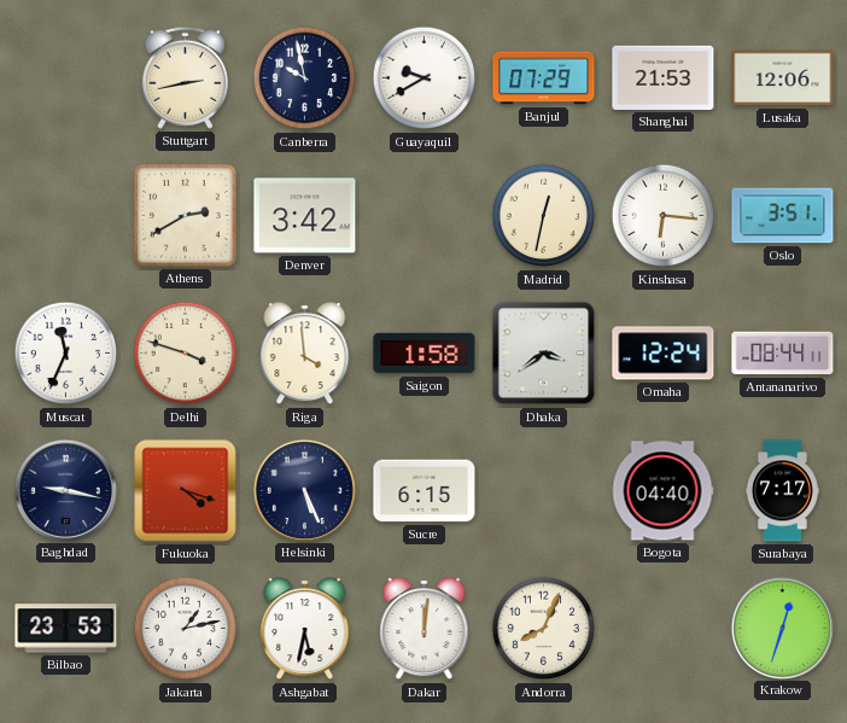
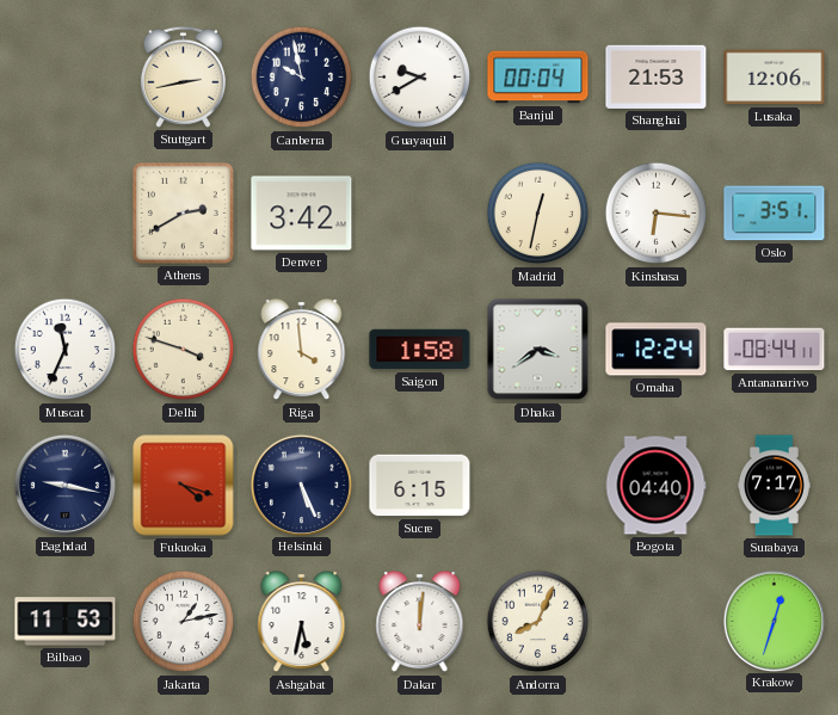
Banjul: 07:29 -> 00:04 (538, 78)
Bilbao: 23:53 -> 11:53 (66, 622)
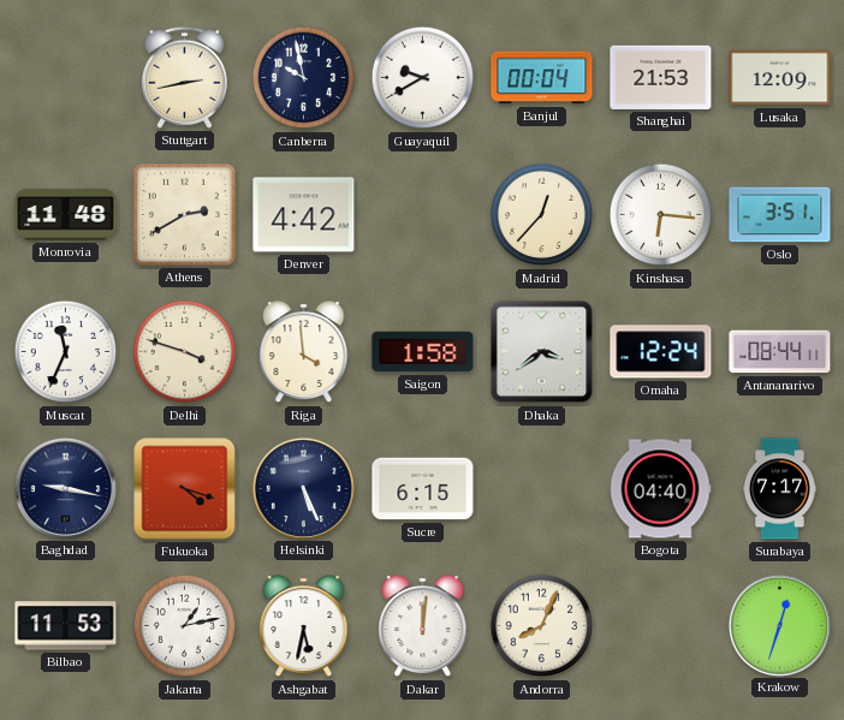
Lusaka: 12:06 -> 12:09 (780, 78)
Monrovia: none -> 11:48 (66, 215)
Denver: 3:42 -> 4:42 (304, 215)
Madrid: 12:32 -> 12:37 (542, 215)
